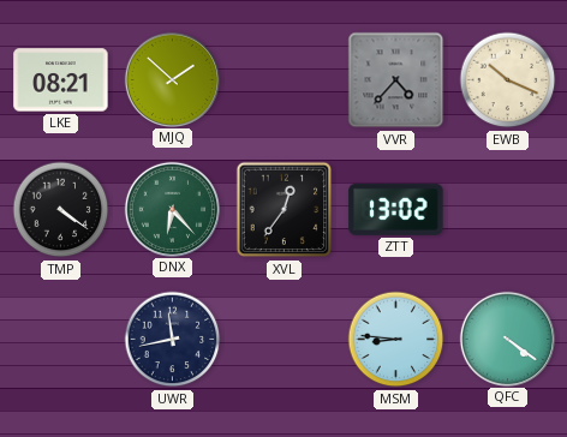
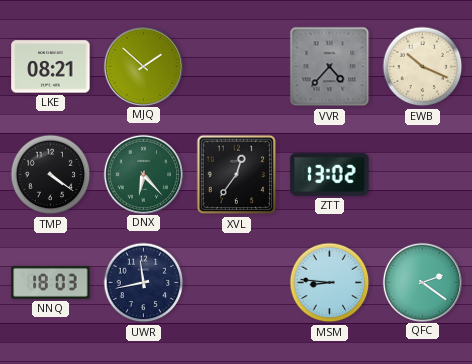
NNQ: none -> 18:03 (51, 283)
QFC: 4:21 -> 2:21 (422, 282)
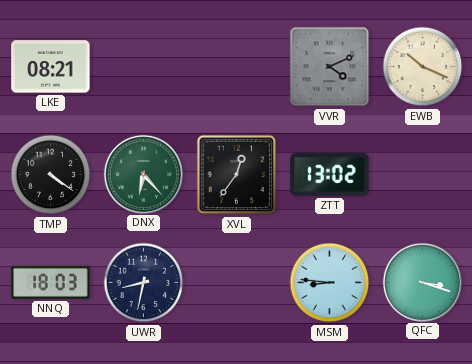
MJQ: 1:52 -> none (143, 66)
VVR: 4:37 -> 4:11 (330, 67)
UWR: 11:43 -> 8:32 (144, 283)
QFC: 2:21 -> 3:18 (422, 282)
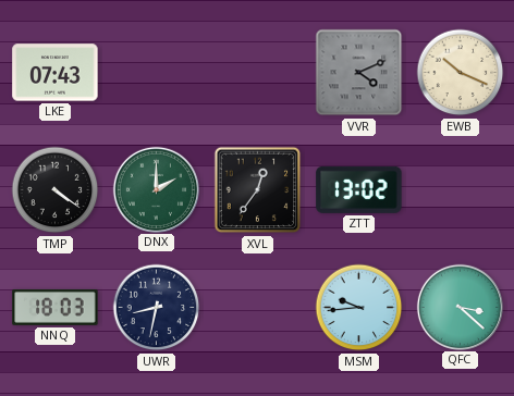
LKE: 08:21 -> 07:43 (56, 73)
DNX: 6:23 -> 2:00 (156, 189)
MSM: 8:46 -> 9:44 (359, 308)
QFC: 3:18 -> 3:22 (460, 307)
